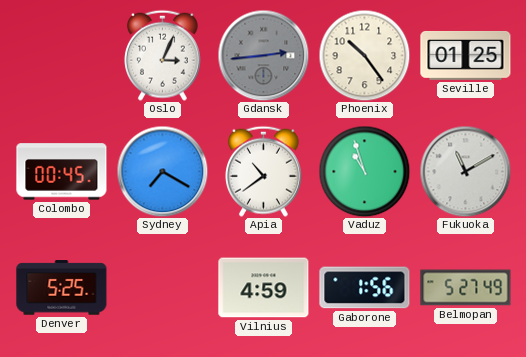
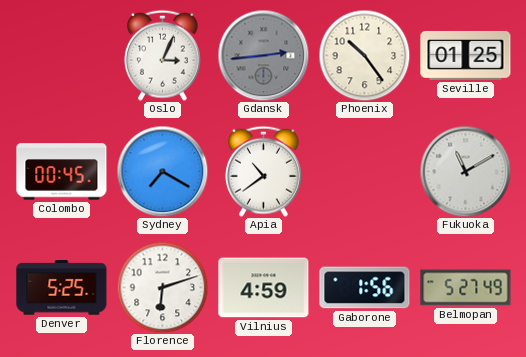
Vaduz: 10:57 -> none (364, 171)
Florence: none -> 6:12 (162, 287)
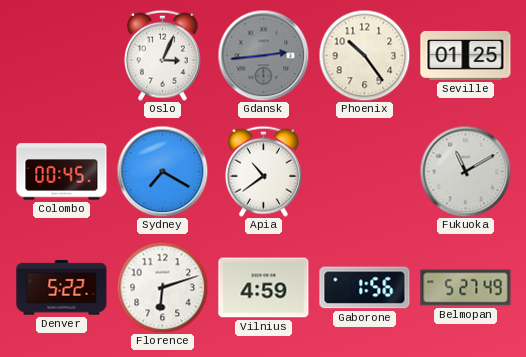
Denver: 5:25 -> 5:22 (62, 288)
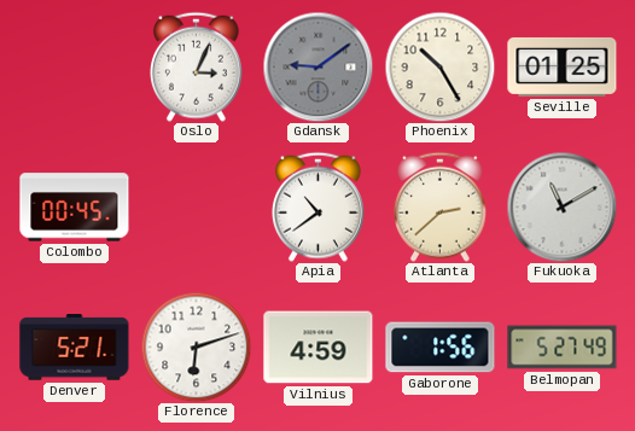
Gdansk: 2:44 -> 9:09 (317, 66)
Phoenix: 10:24 -> 10:25 (439, 66)
Sydney: 7:20 -> none (162, 171)
Atlanta: none -> 2:38 (439, 206)
Denver: 5:22 -> 5:21 (75, 348)
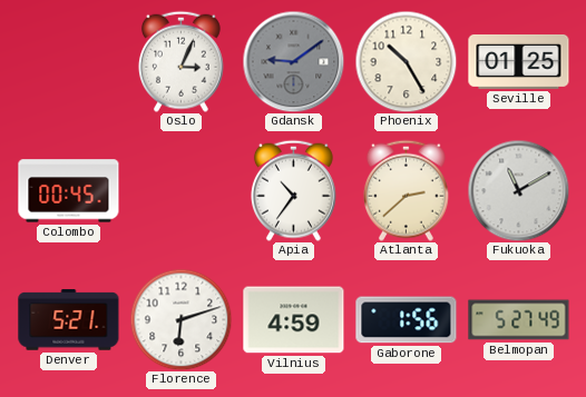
Apia: 10:39 -> 10:36 (293, 190)
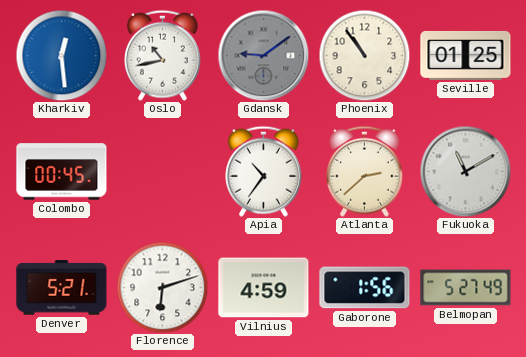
Kharkiv: none -> 12:29 (61, 55)
Oslo: 3:04 -> 10:43 (162, 55)
Phoenix: 10:25 -> 10:54 (364, 55)
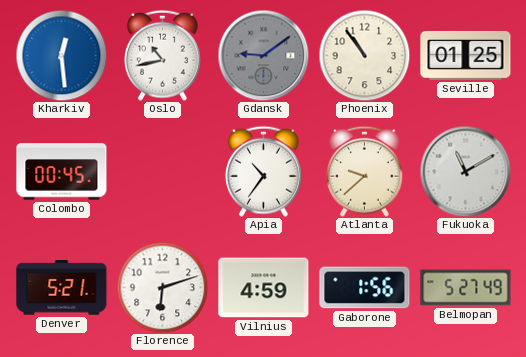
Atlanta: 2:38 -> 9:38 (364, 171)
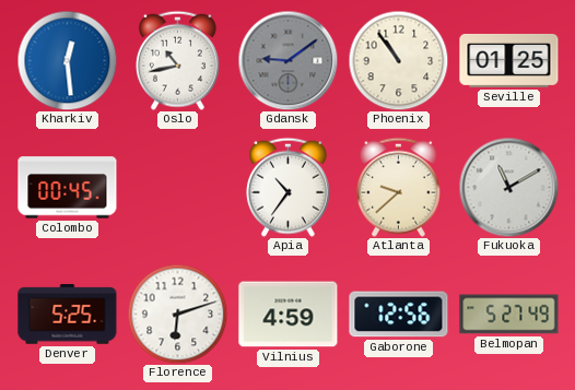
Denver: 5:21 -> 5:25 (68, 315)
Gaborone: 1:56 -> 12:56 (399, 315)
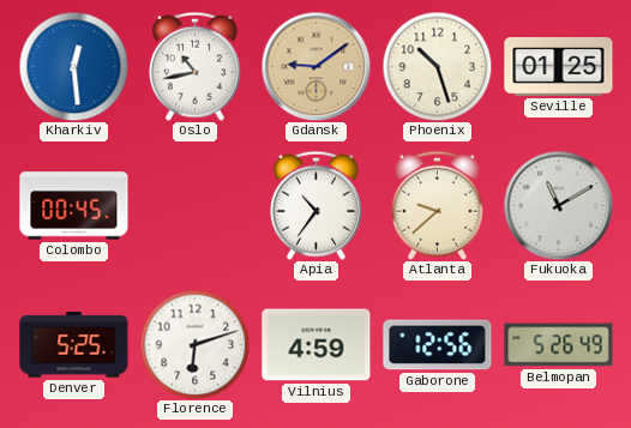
Gdansk dial: grey -> champagne (315, 66)
Phoenix: 10:54 -> 10:27 (437, 66)
Belmopan: 5:27 -> 5:26 (559, 345)
